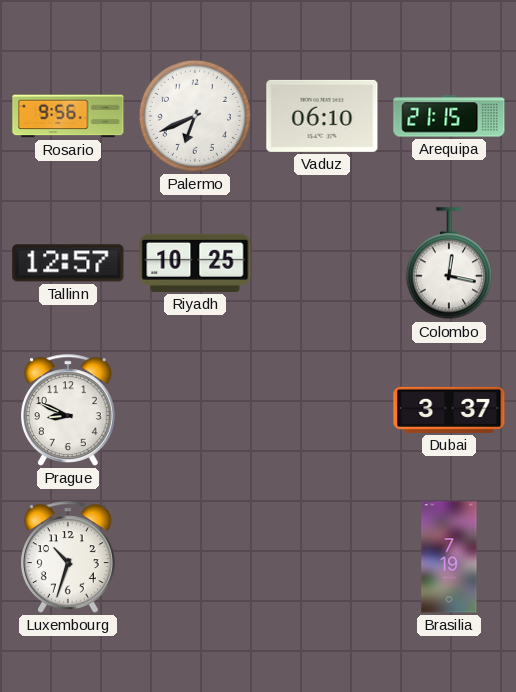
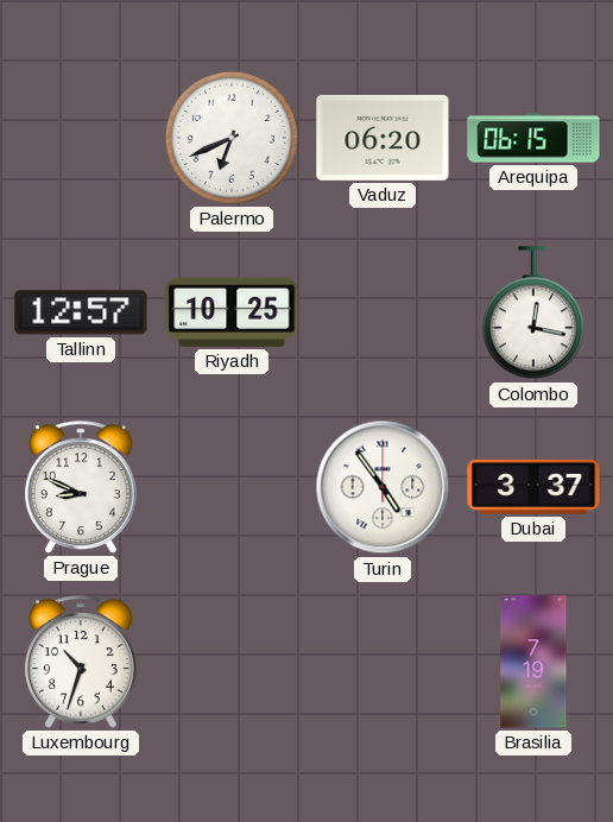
Rosario: 9:56 -> none (68, 116)
Vaduz: 06:10 -> 06:20 (383, 138)
Arequipa: 21:15 -> 06:15 (533, 138)
Turin: none -> 4:54 (383, 487)
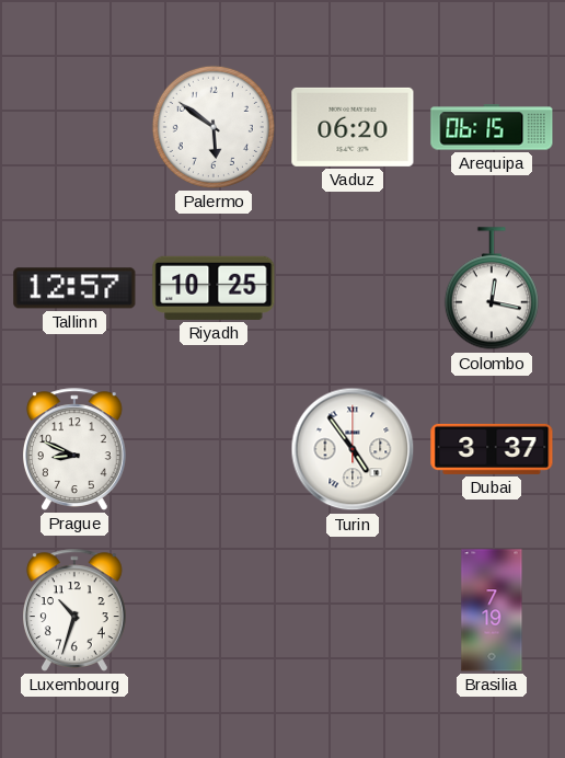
Palermo: 6:41 -> 5:51 (214, 127)
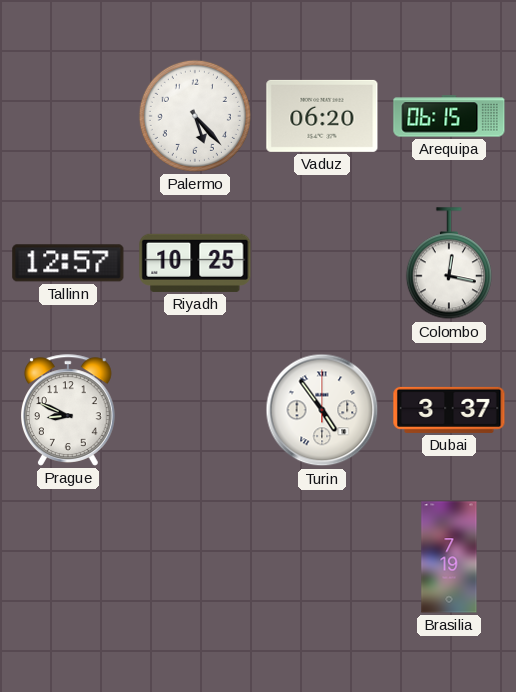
Palermo: 5:51 -> 5:23 (195, 116)
Luxembourg: 10:33 -> none (76, 610)
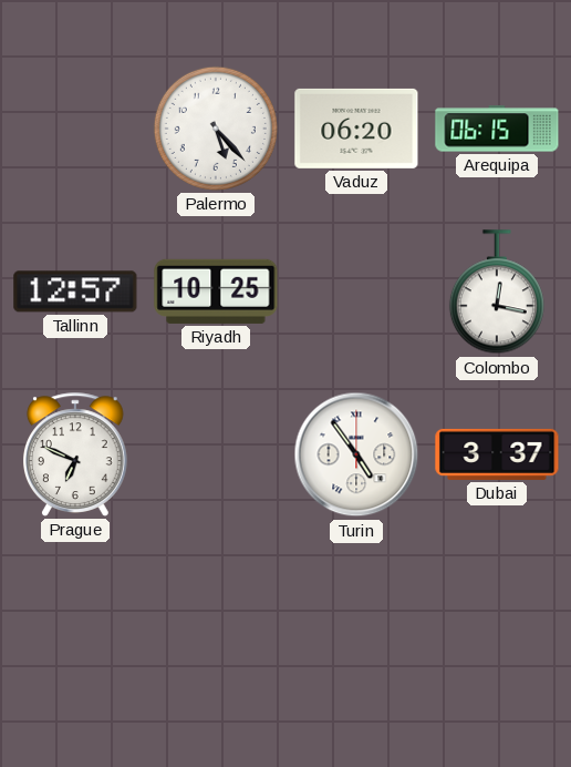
Prague: 8:49 -> 6:49 (76, 454)
Brasilia: 7:19 -> none (449, 557)
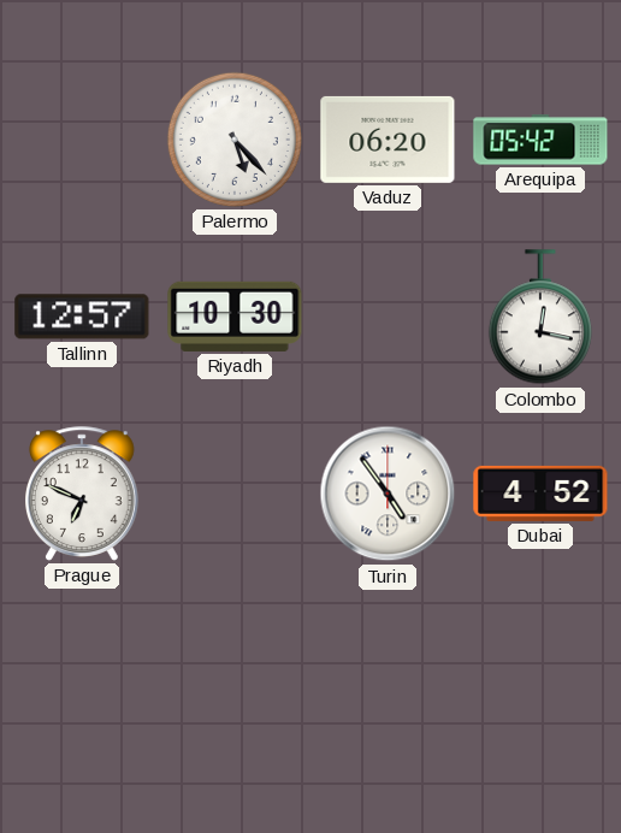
Arequipa: 06:15 -> 05:42 (540, 140)
Riyadh: 10:25 -> 10:30 (235, 317)
Dubai: 3:37 -> 4:52 (540, 494)
